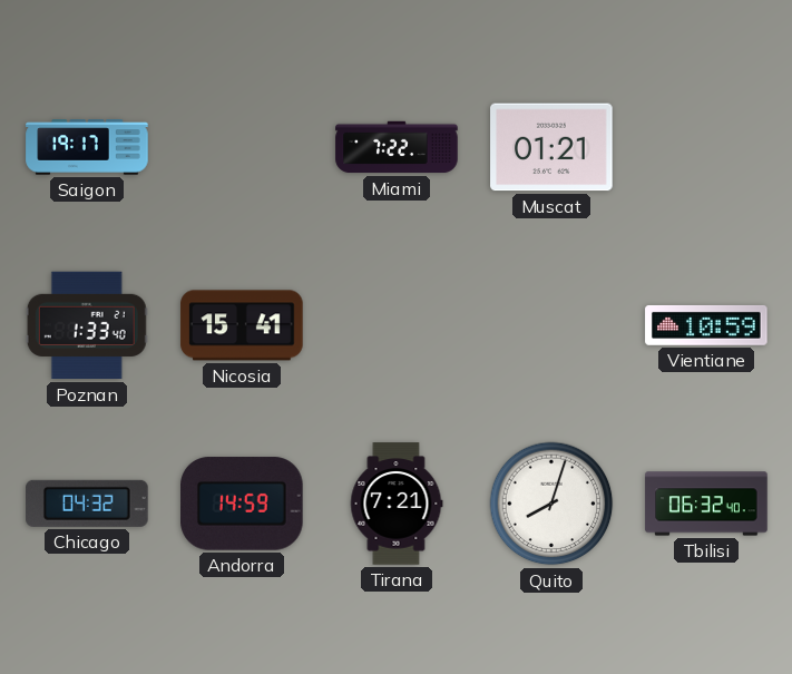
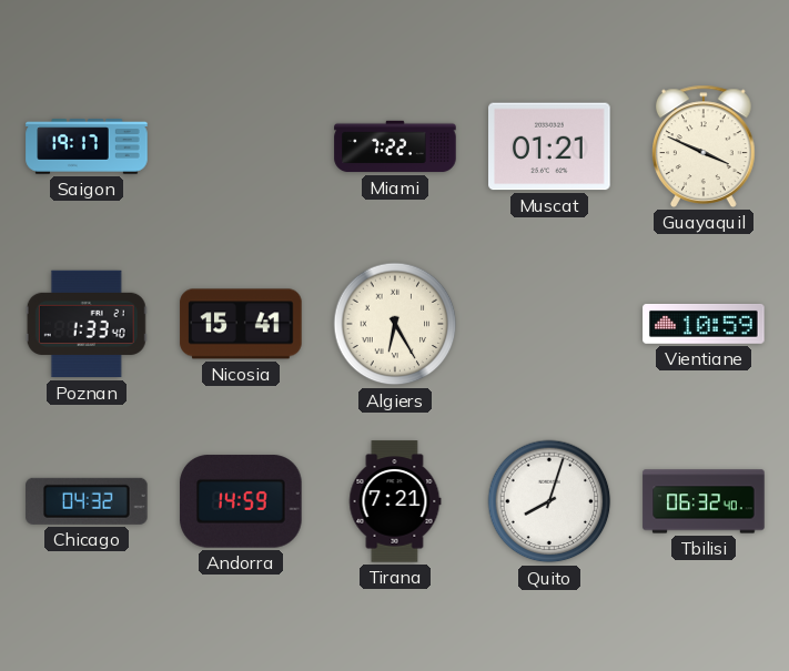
Guayaquil: none -> 3:49 (705, 146)
Algiers: none -> 6:25 (395, 324)
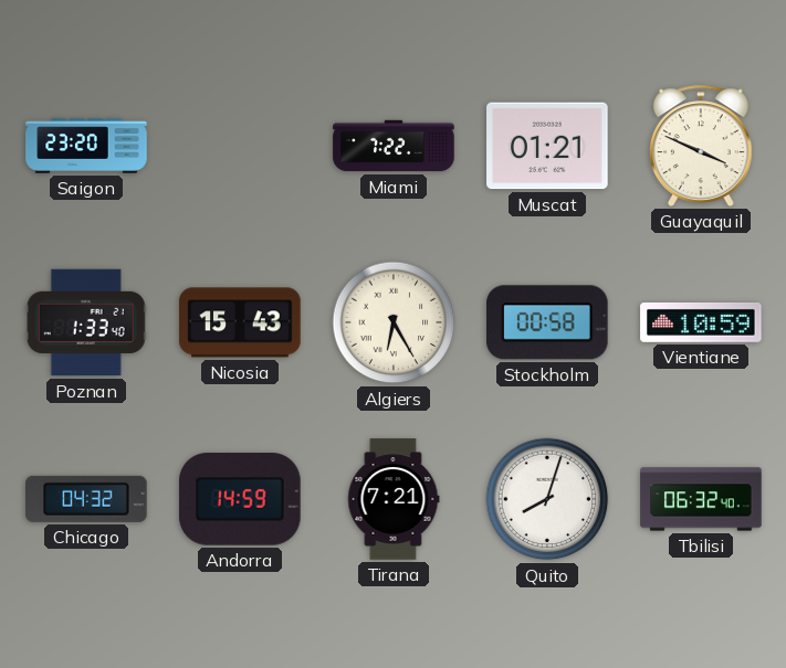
Saigon: 19:17 -> 23:20 (86, 146)
Nicosia: 15:41 -> 15:43 (240, 322)
Stockholm: none -> 00:58 (548, 322)
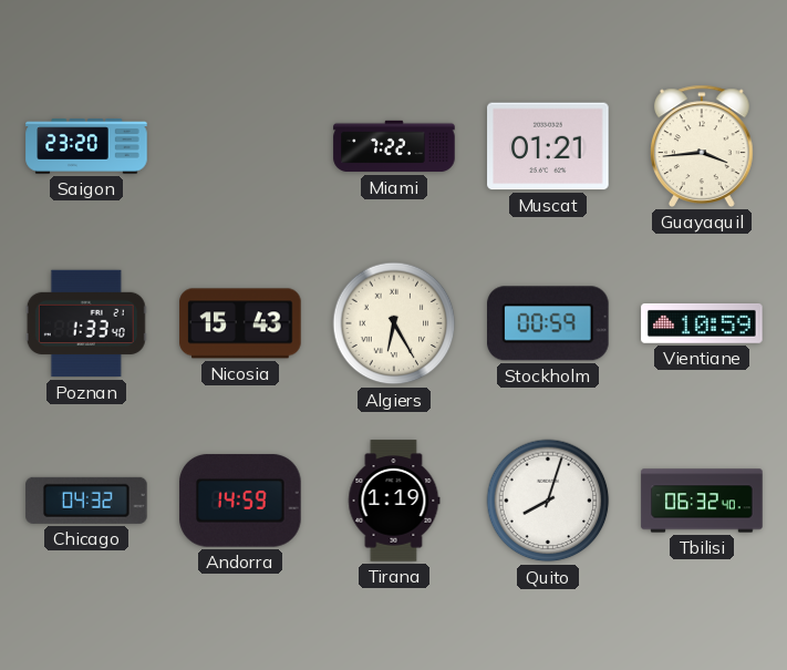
Guayaquil: 3:49 -> 3:44 (703, 146)
Stockholm: 00:58 -> 00:59 (549, 323)
Tirana: 7:21 -> 1:19 (394, 501)
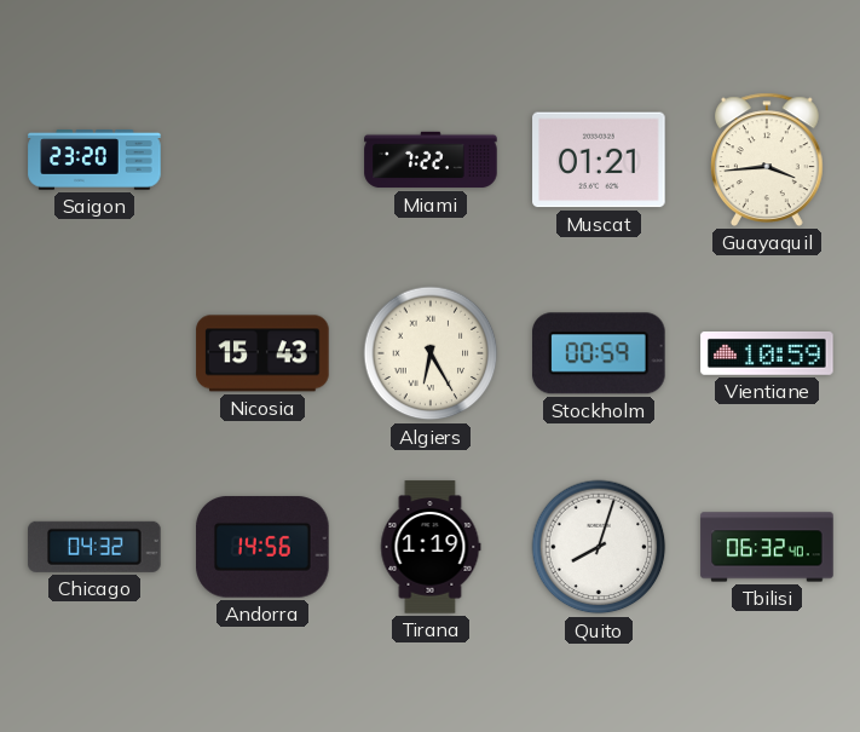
Poznan: 1:33 -> none (86, 323)
Andorra: 14:59 -> 14:56 (262, 547)
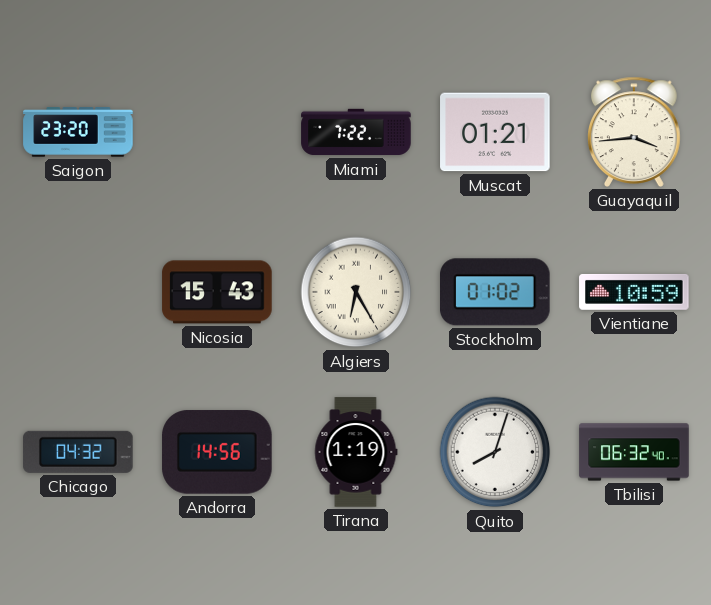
Stockholm: 00:59 -> 01:02 (496, 292)
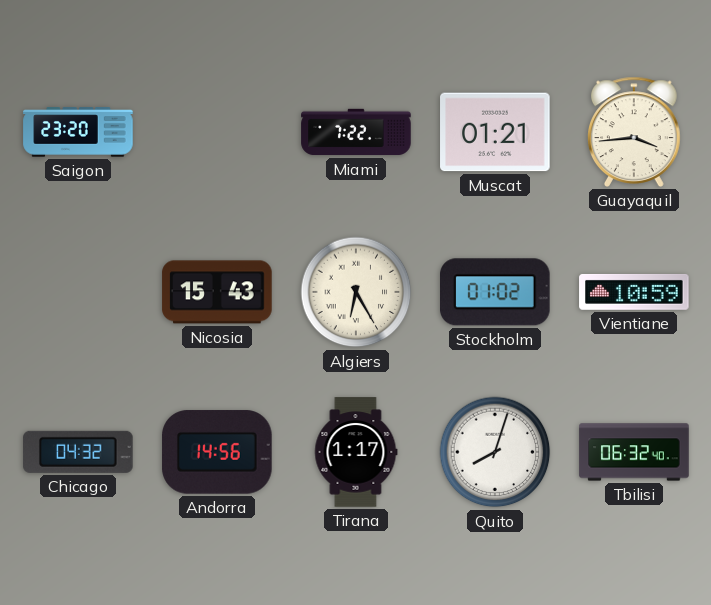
Tirana: 1:19 -> 1:17 (356, 452)
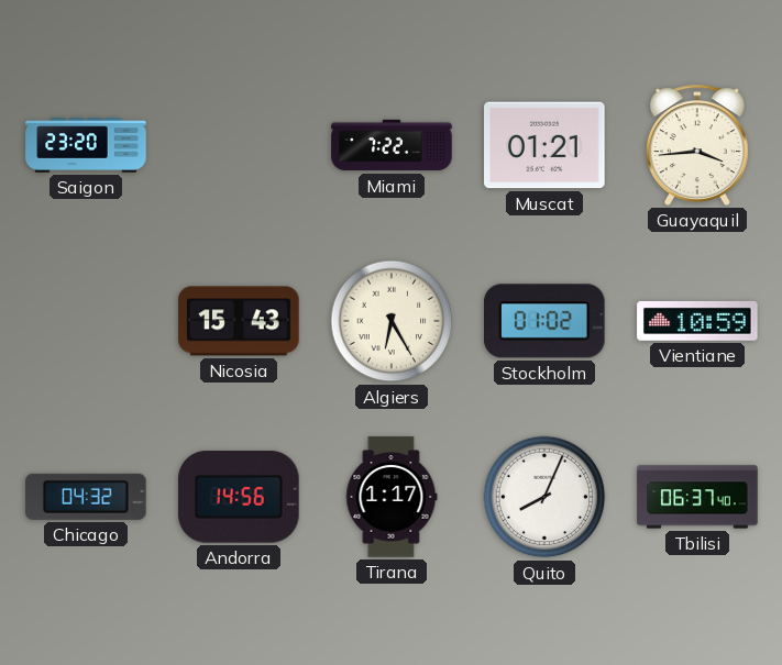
Quito: 8:03 -> 8:04 (544, 497)
Tbilisi: 06:32 -> 06:37 (697, 497)
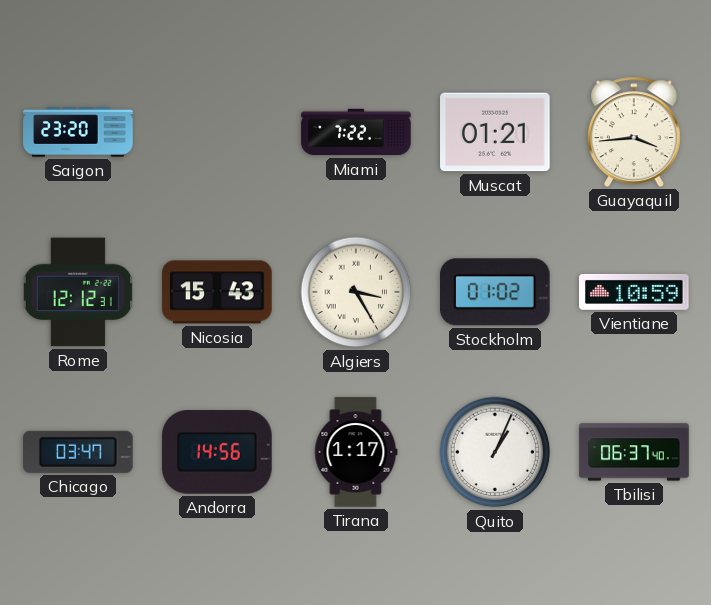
Rome: none -> 12:12 (78, 292)
Algiers: 6:25 -> 3:25 (356, 292)
Chicago: 04:32 -> 03:47 (78, 452)
Quito: 8:04 -> 1:04 (495, 452)
